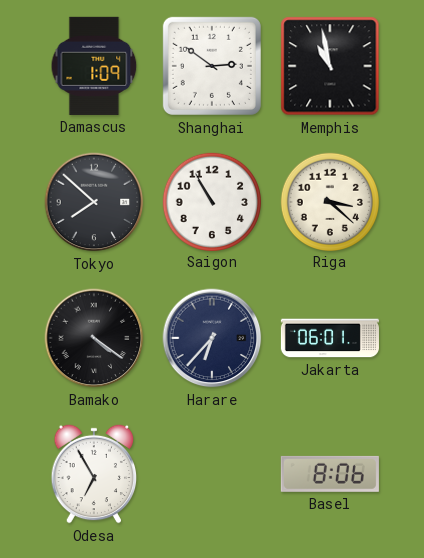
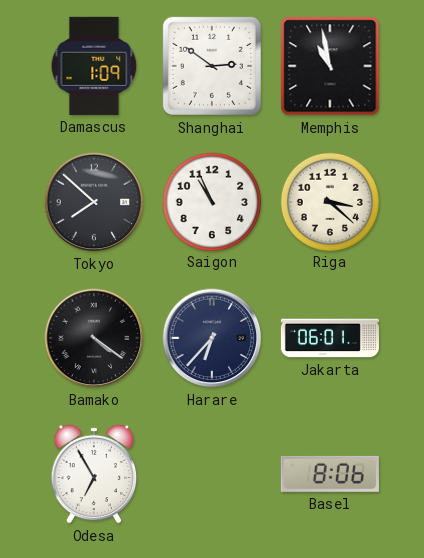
Saigon: 10:55 -> 10:56 (211, 201)
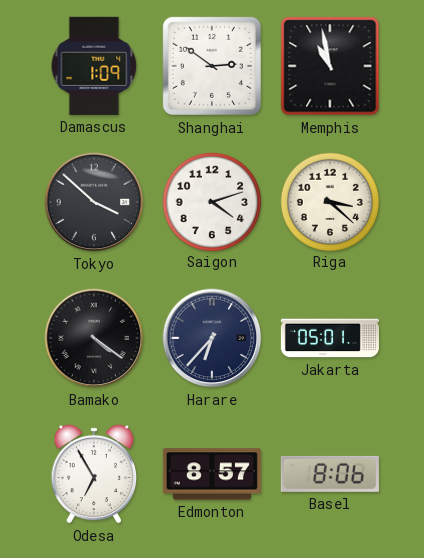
Tokyo: 7:52 -> 3:52 (94, 202)
Saigon: 10:56 -> 4:12 (211, 201)
Jakarta: 06:01 -> 05:01 (330, 338)
Edmonton: none -> 8:57 (212, 474)
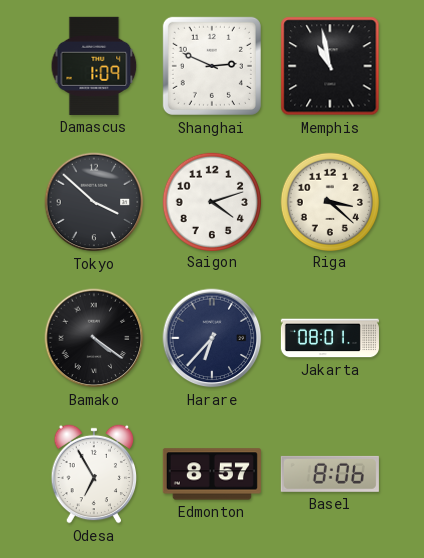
Shanghai: 2:51 -> 2:49 (212, 66)
Jakarta: 05:01 -> 08:01 (330, 338)
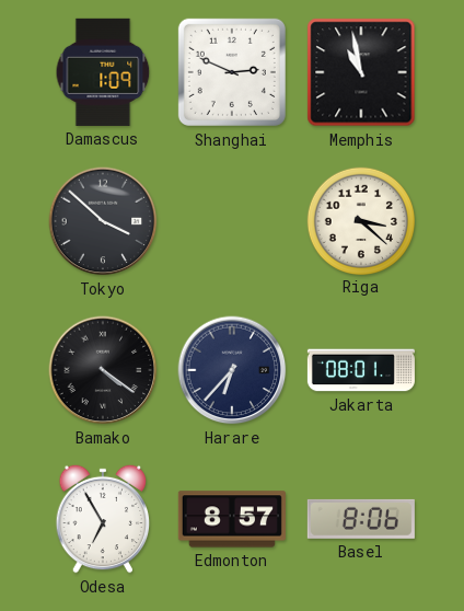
Saigon: 4:12 -> none (211, 201)
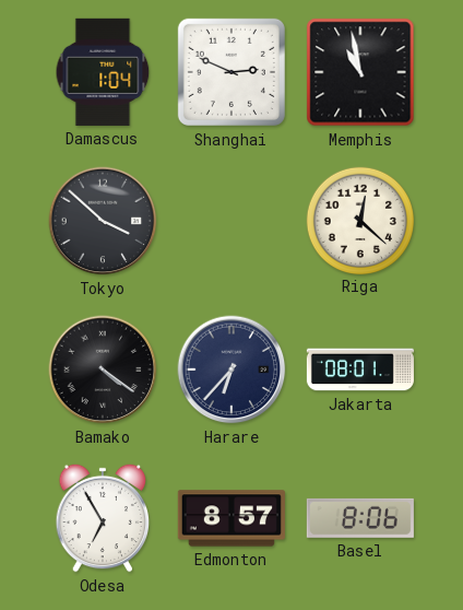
Damascus: 1:09 -> 1:04 (103, 72)
Riga: 3:22 -> 12:22 (359, 220)
